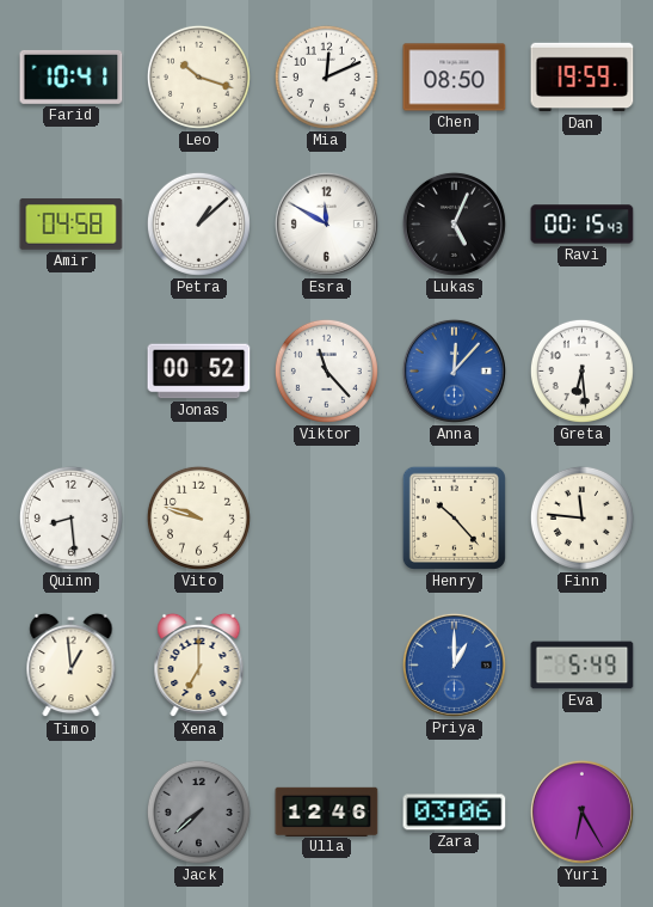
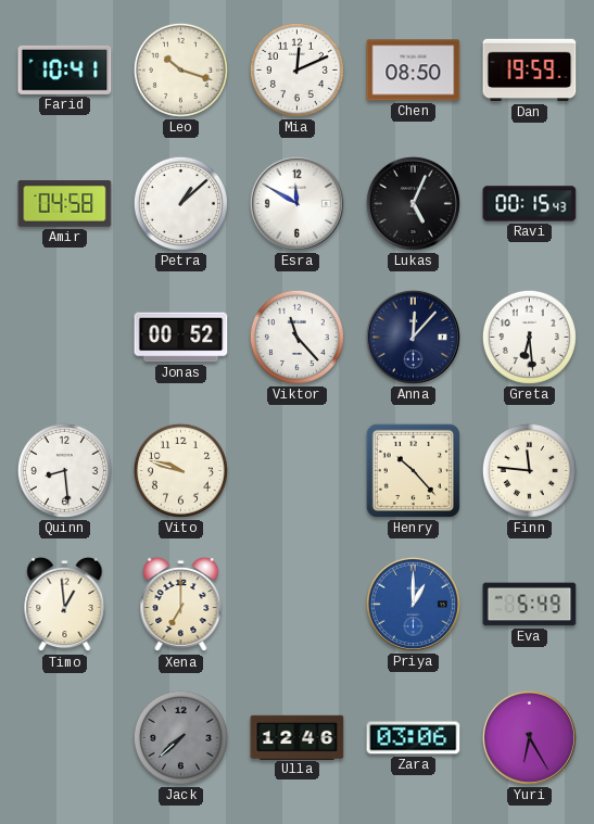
Anna dial: blue -> navy (413, 337)
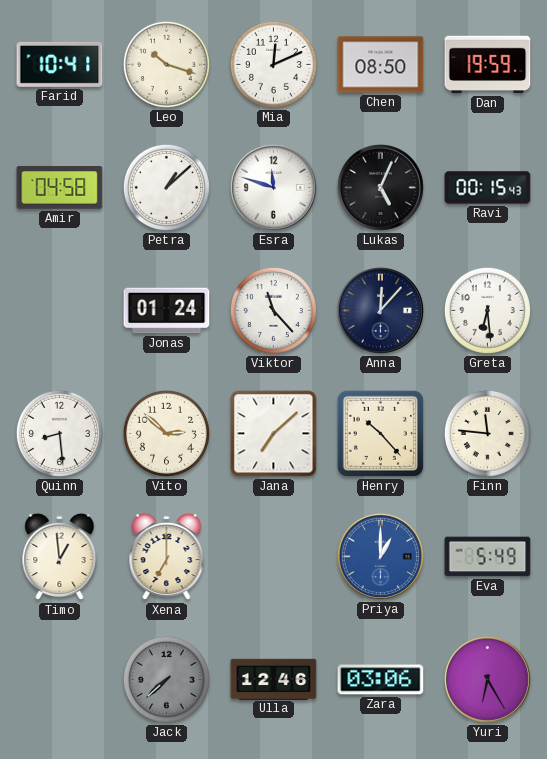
Esra: 11:50 -> 11:48 (273, 187)
Jonas: 00:52 -> 01:24 (167, 311)
Vito: 9:48 -> 2:52 (166, 433)
Jana: none -> 7:08 (274, 434)
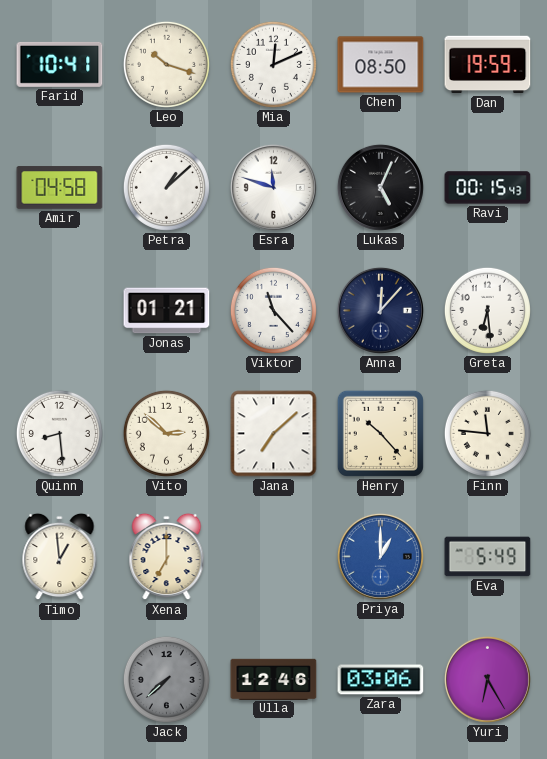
Jonas: 01:24 -> 01:21 (167, 311)
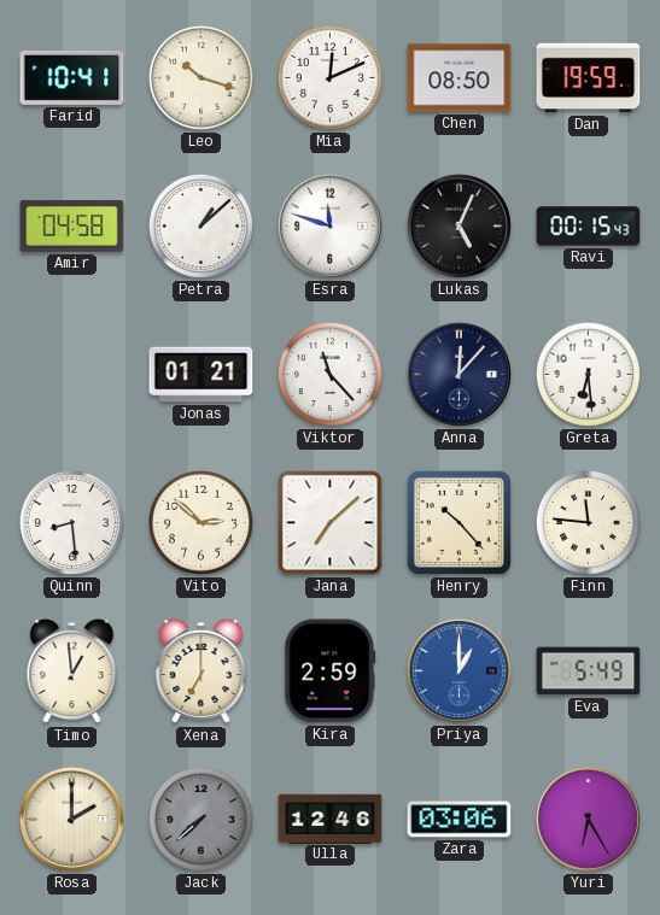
Kira: none -> 2:59 (331, 671)
Rosa: none -> 2:00 (71, 819)
